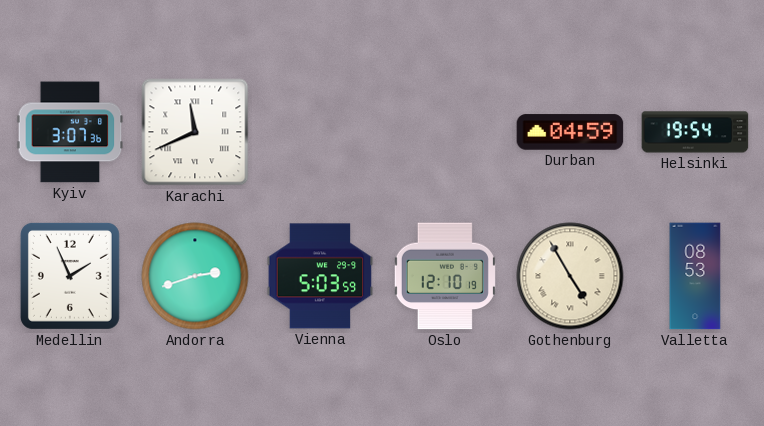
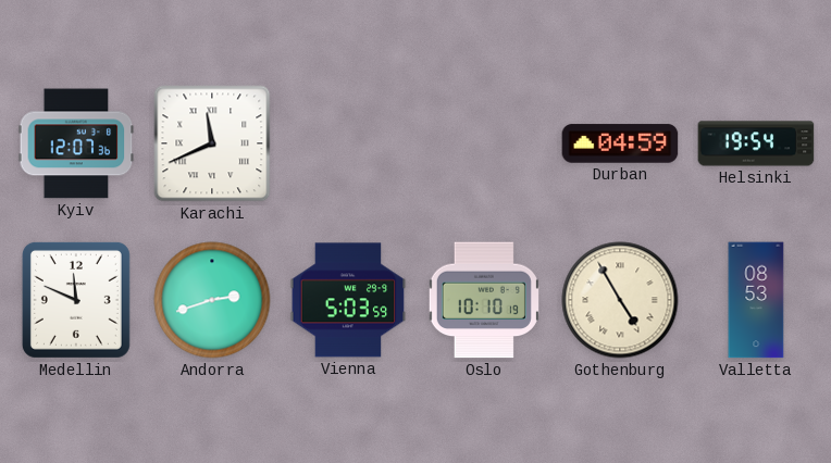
Kyiv: 3:07 -> 12:07 (76, 143)
Medellin: 1:56 -> 11:49 (76, 300)
Oslo: 12:10 -> 10:10 (484, 300)
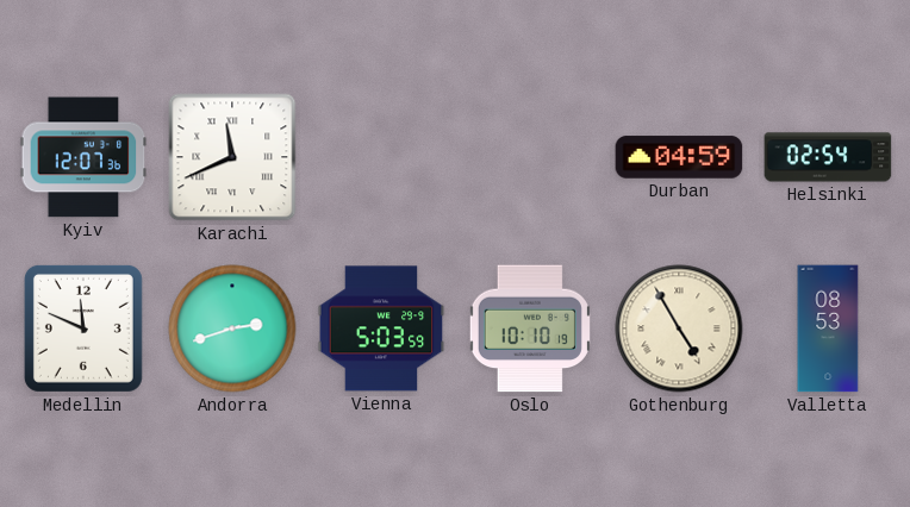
Helsinki: 19:54 -> 02:54 (828, 157)
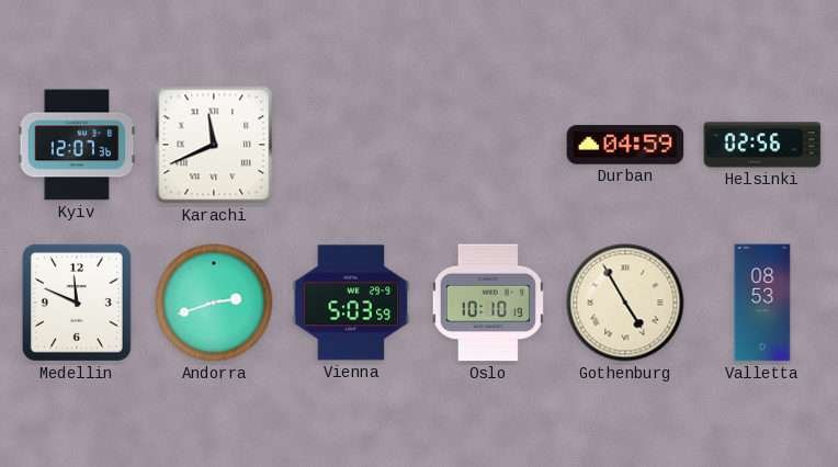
Helsinki: 02:54 -> 02:56 (762, 145)
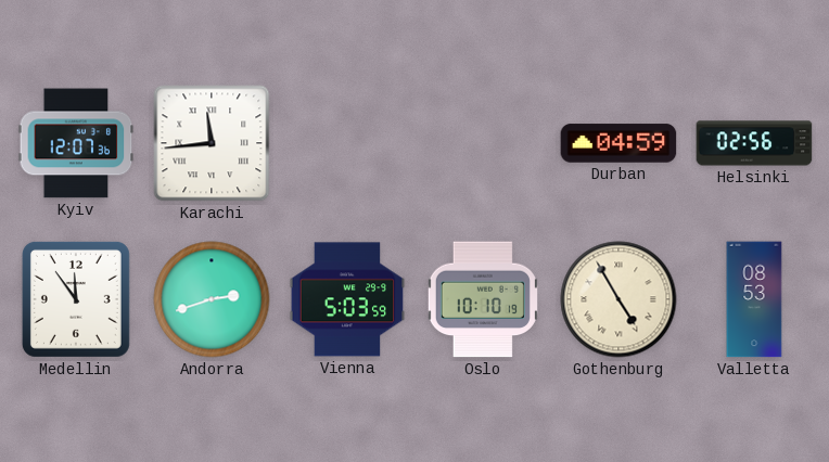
Karachi: 11:41 -> 11:44 (212, 143)
Medellin: 11:49 -> 11:54 (76, 299)
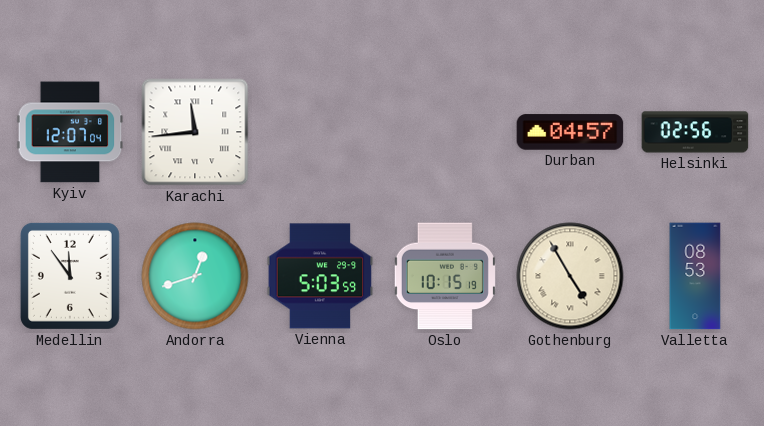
Kyiv: 12:07:36 -> 12:07:04 (70, 132)
Durban: 04:59 -> 04:57 (570, 132)
Andorra: 2:42 -> 12:42 (195, 276)
Oslo: 10:10 -> 10:15 (445, 276)
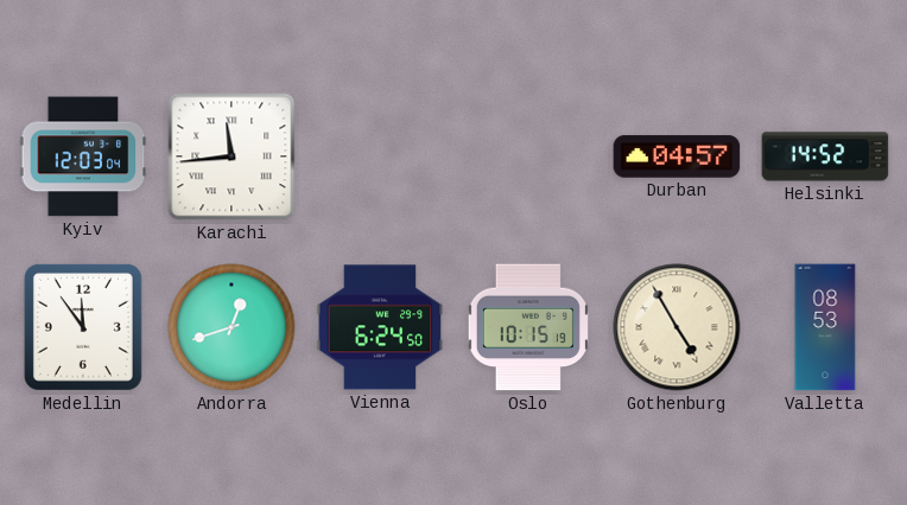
Kyiv: 12:07 -> 12:03 (83, 156)
Helsinki: 02:56 -> 14:52 (825, 156)
Vienna: 5:03 -> 6:24 (380, 327)
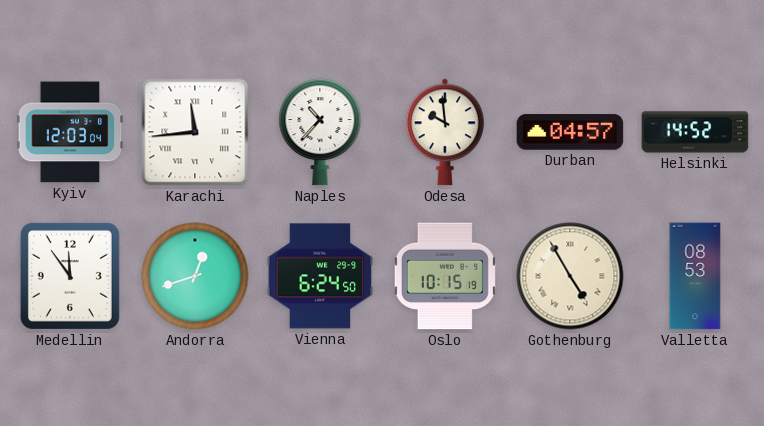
Naples: none -> 10:37 (320, 132)
Odesa: none -> 9:59 (446, 132)
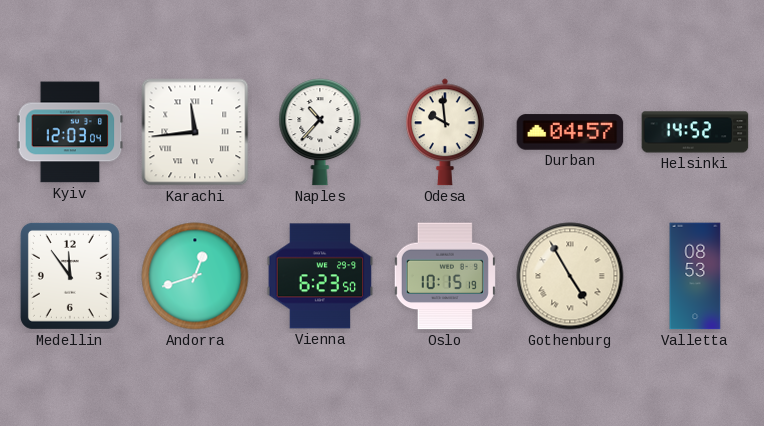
Vienna: 6:24 -> 6:23 (320, 276)
